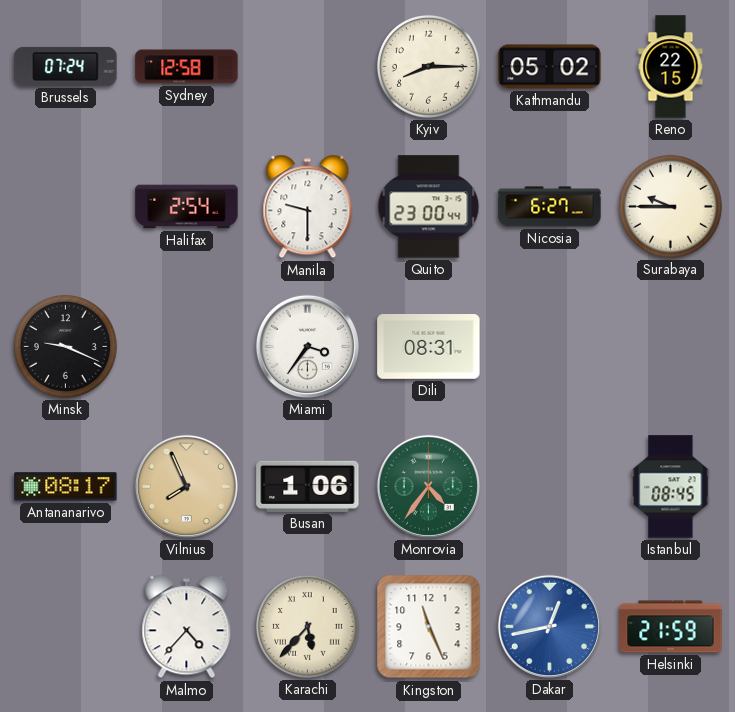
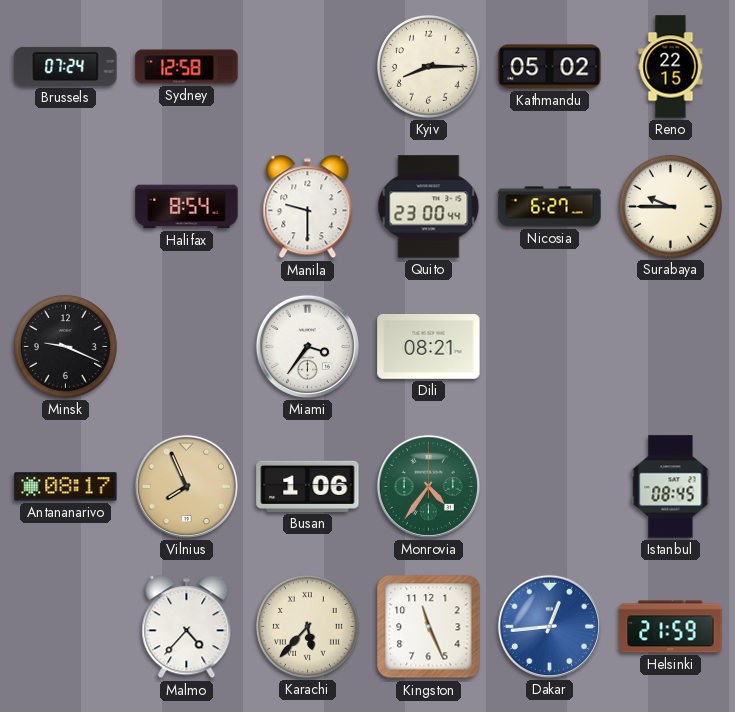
Halifax: 2:54 -> 8:54 (187, 207)
Dili: 08:31 -> 08:21 (429, 347)
Dakar: 12:43 -> 12:44 (549, 626)
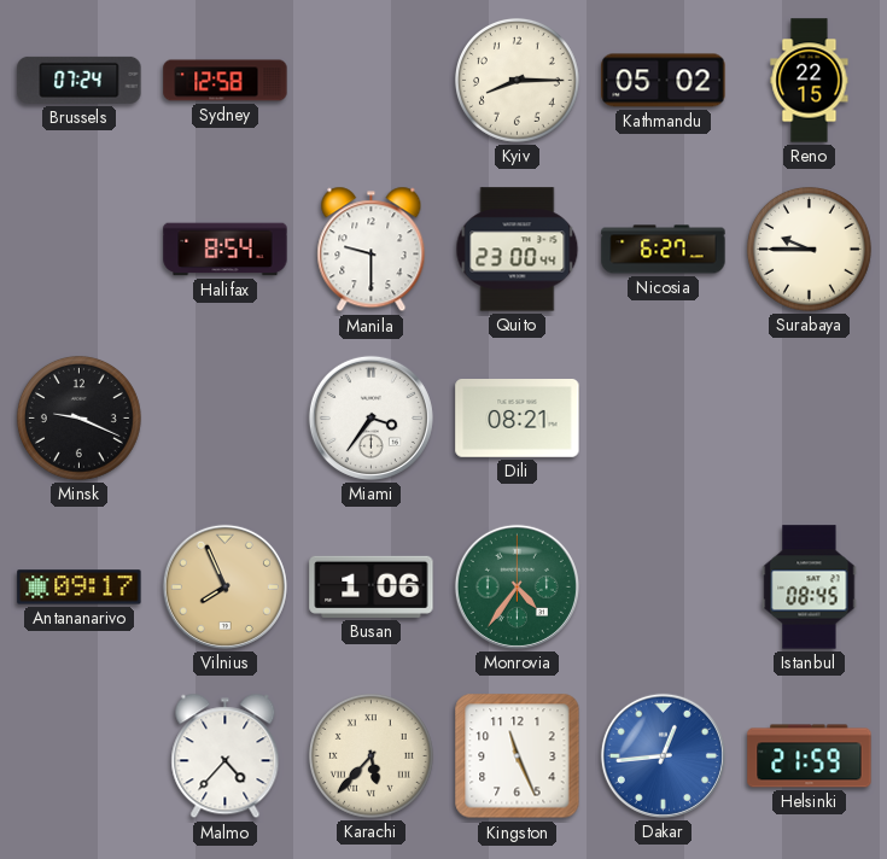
Antananarivo: 08:17 -> 09:17 (80, 588)
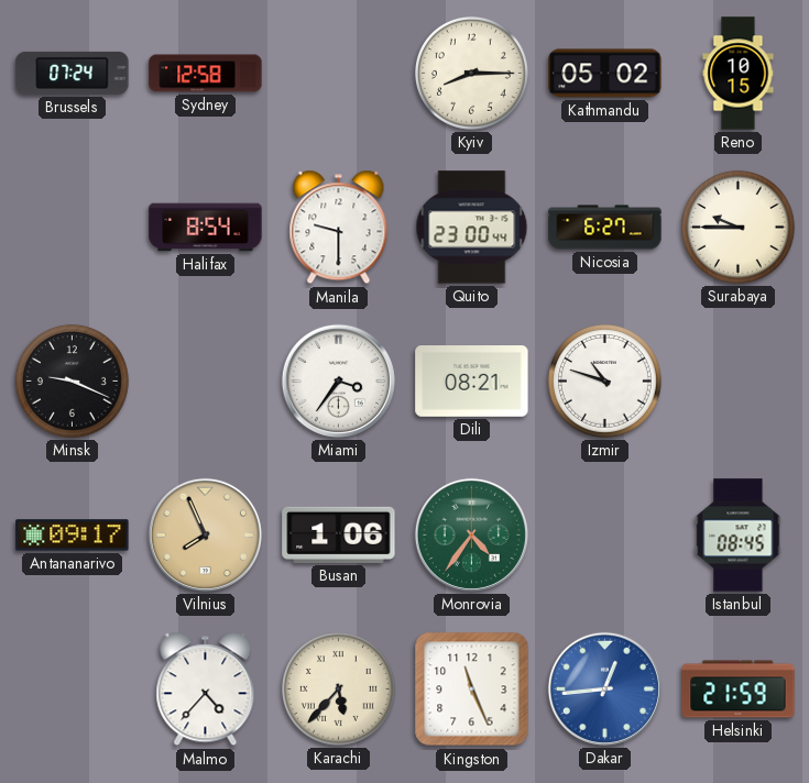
Reno: 22:15 -> 10:15 (739, 74)
Izmir: none -> 10:48 (604, 381)
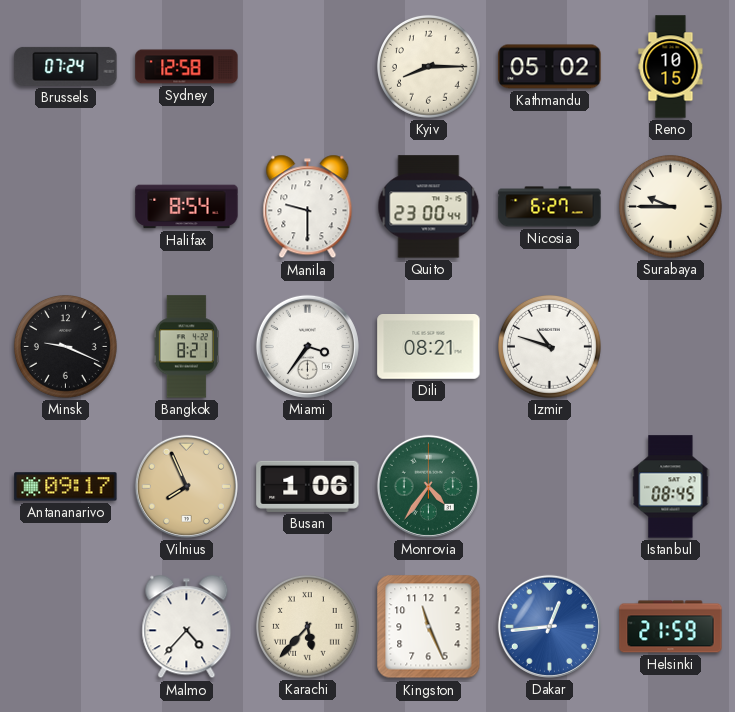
Bangkok: none -> 8:21 (186, 347)
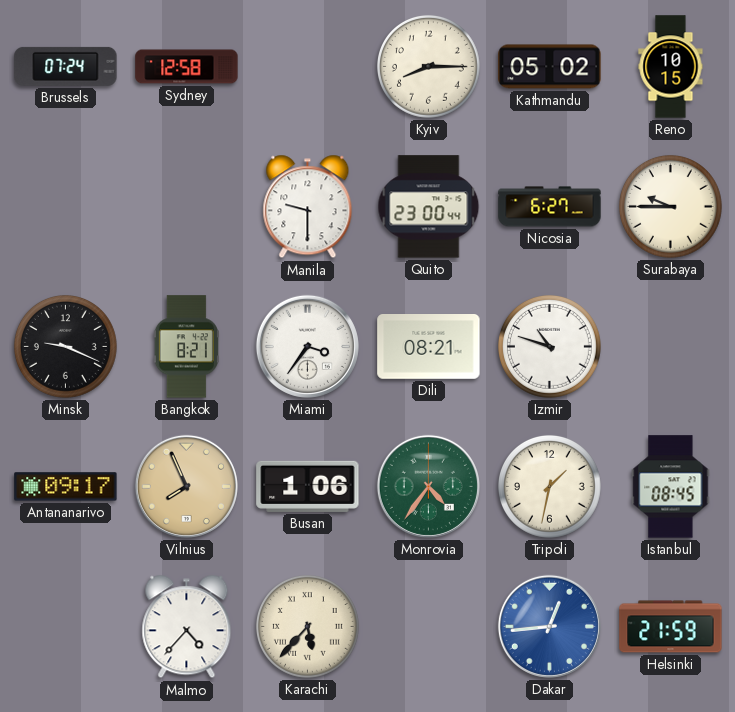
Halifax: 8:54 -> none (187, 207)
Tripoli: none -> 1:32 (549, 486)
Kingston: 11:26 -> none (429, 627)
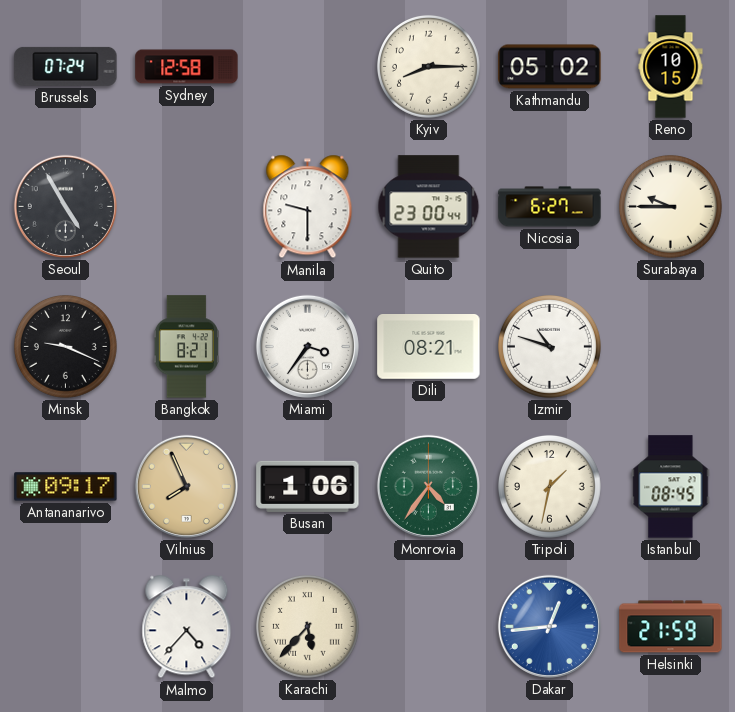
Seoul: none -> 4:55 (65, 206)
